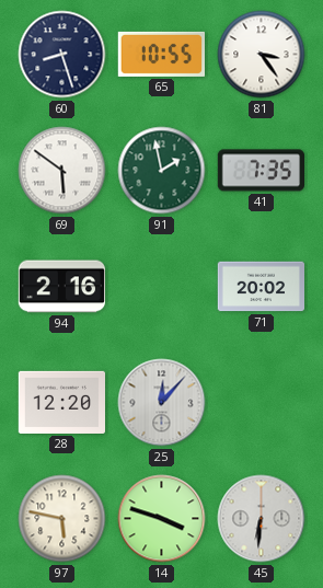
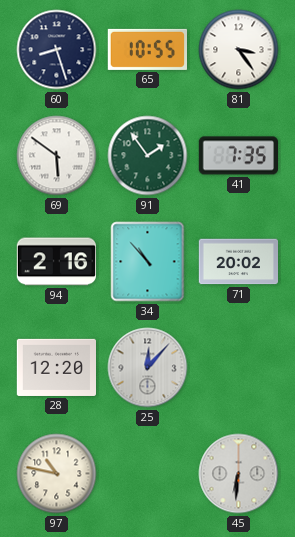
91: 1:58 -> 1:54 (148, 156)
34: none -> 10:53 (148, 262)
97: 5:47 -> 10:47 (57, 474)
14: 3:48 -> none (162, 519)
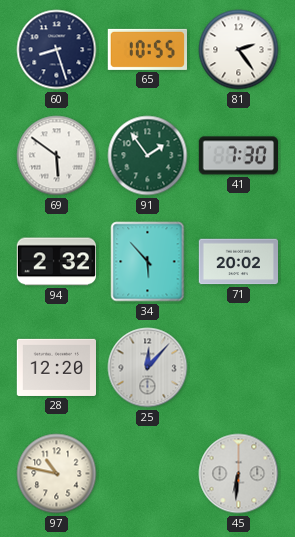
81: 3:24 -> 2:24 (239, 50)
41: 7:35 -> 7:30 (238, 156)
94: 2:16 -> 2:32 (56, 262)
34: 10:53 -> 5:53 (148, 262)
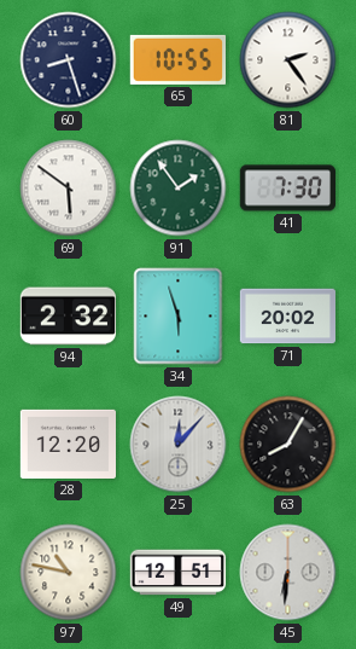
34: 5:53 -> 5:57 (179, 317)
63: none -> 8:05 (288, 445)
49: none -> 12:51 (179, 573)
